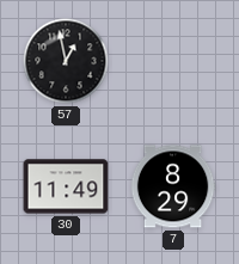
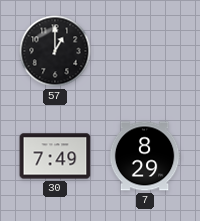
57: 12:58 -> 1:00 (55, 51)
30: 11:49 -> 7:49 (55, 156)
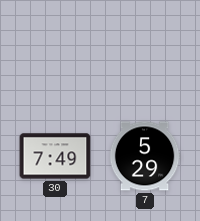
57: 1:00 -> none (55, 51)
7: 8:29 -> 5:29 (145, 156)
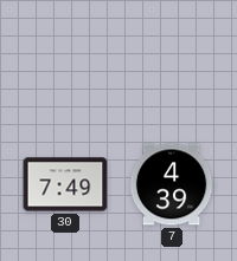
7: 5:29 -> 4:39 (172, 184)
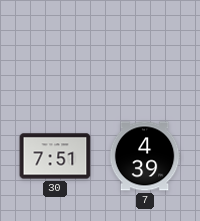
30: 7:49 -> 7:51 (55, 156)
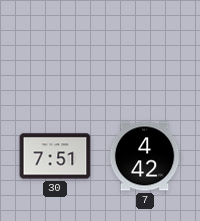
7: 4:39 -> 4:42 (145, 156)
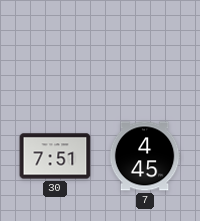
7: 4:42 -> 4:45 (145, 156)
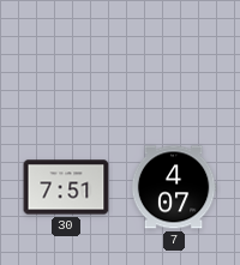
7: 4:45 -> 4:07 (174, 187)
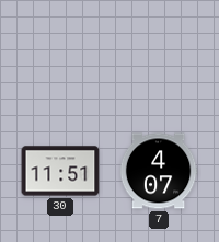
30: 7:51 -> 11:51 (60, 171)
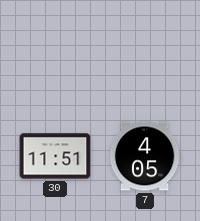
7: 4:07 -> 4:05 (145, 156)
